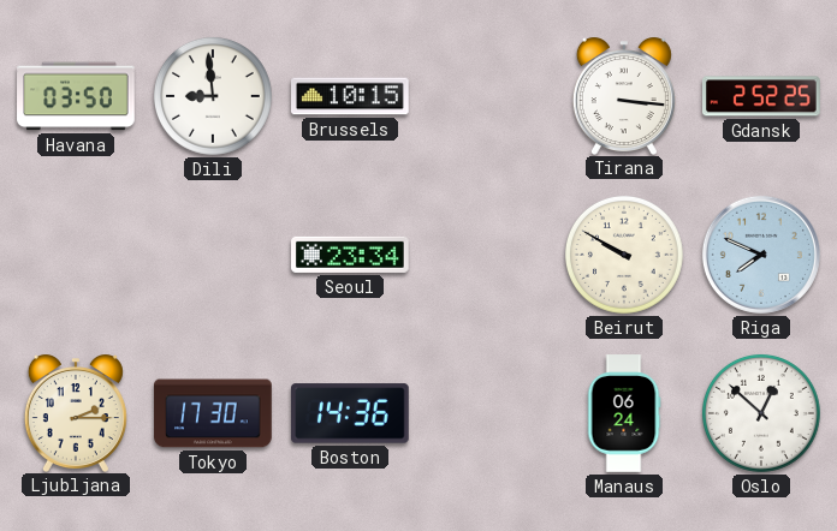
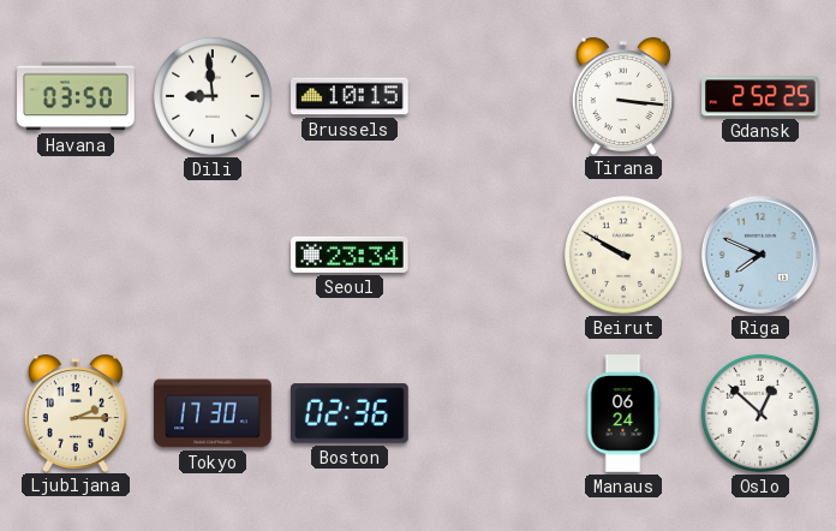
Boston: 14:36 -> 02:36 (351, 413)
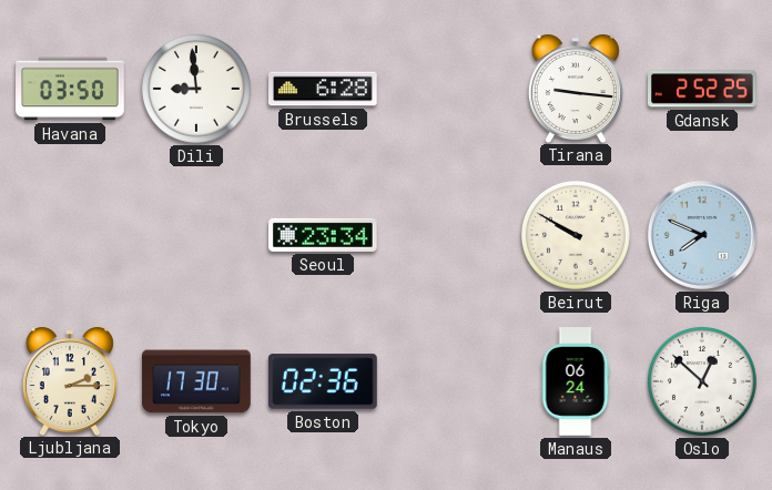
Brussels: 10:15 -> 6:28 (324, 89)
Tirana: 3:16 -> 9:16 (576, 89)
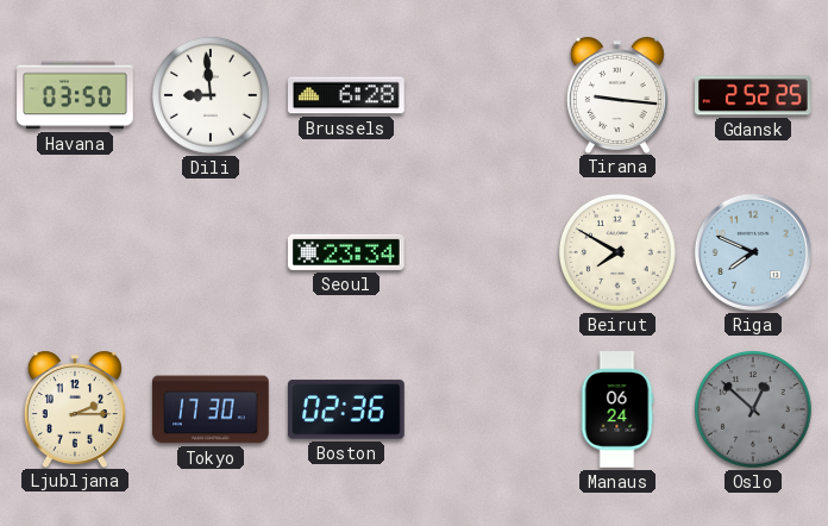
Beirut: 9:50 -> 7:50 (617, 252)
Oslo dial: white -> grey (753, 409)
